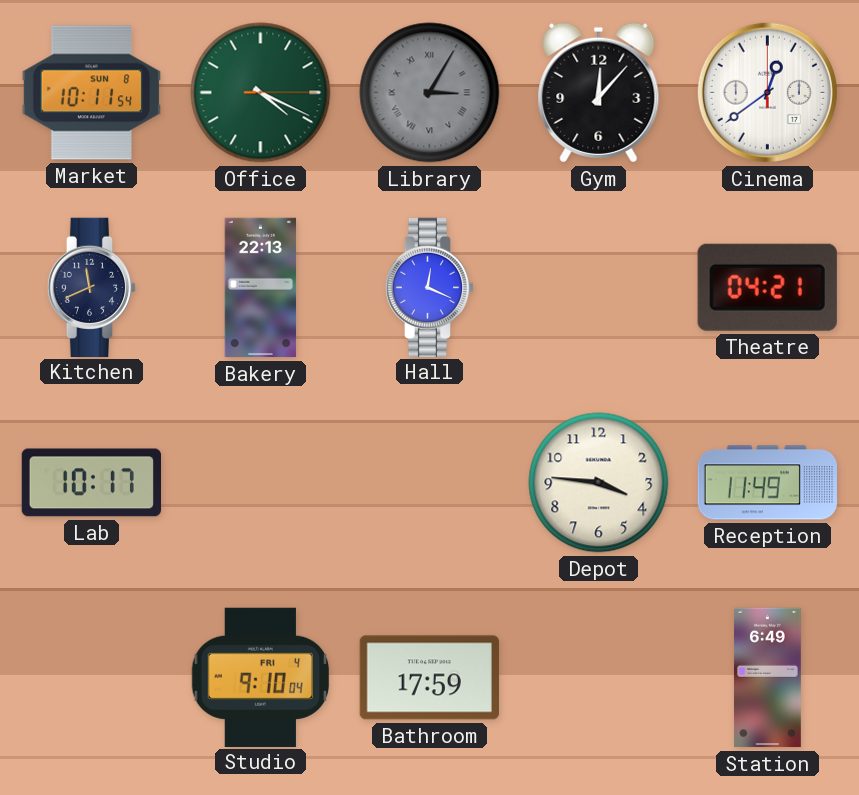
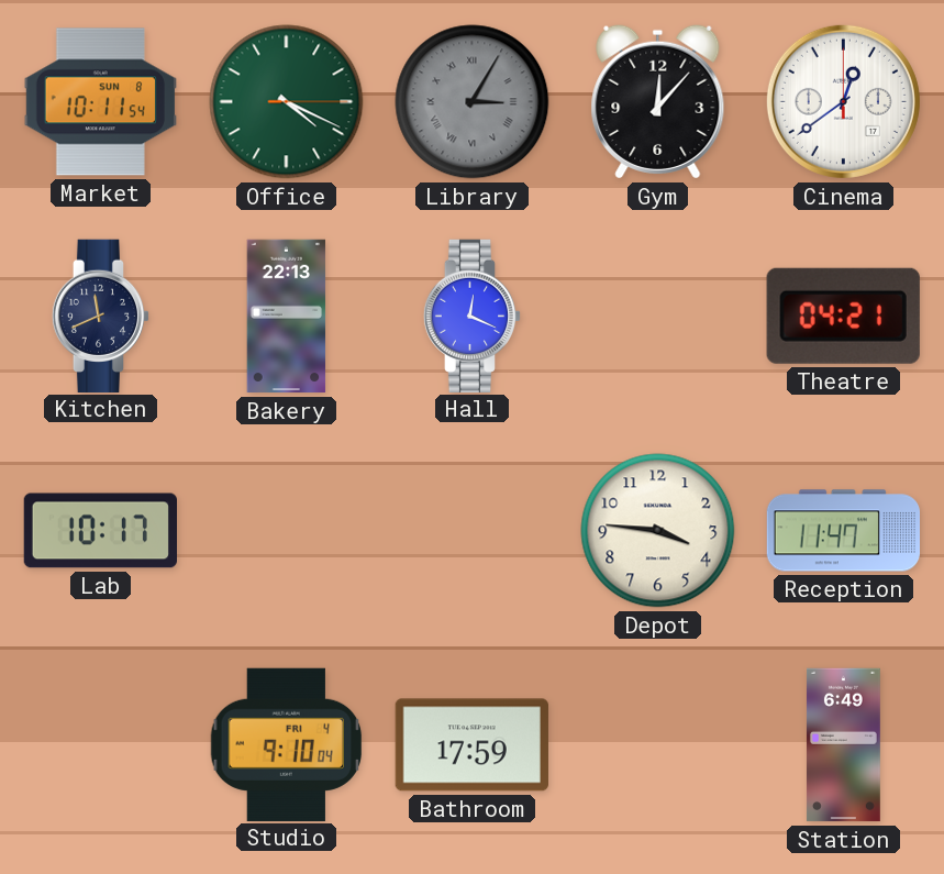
Reception: 11:49 -> 11:47 (843, 531)
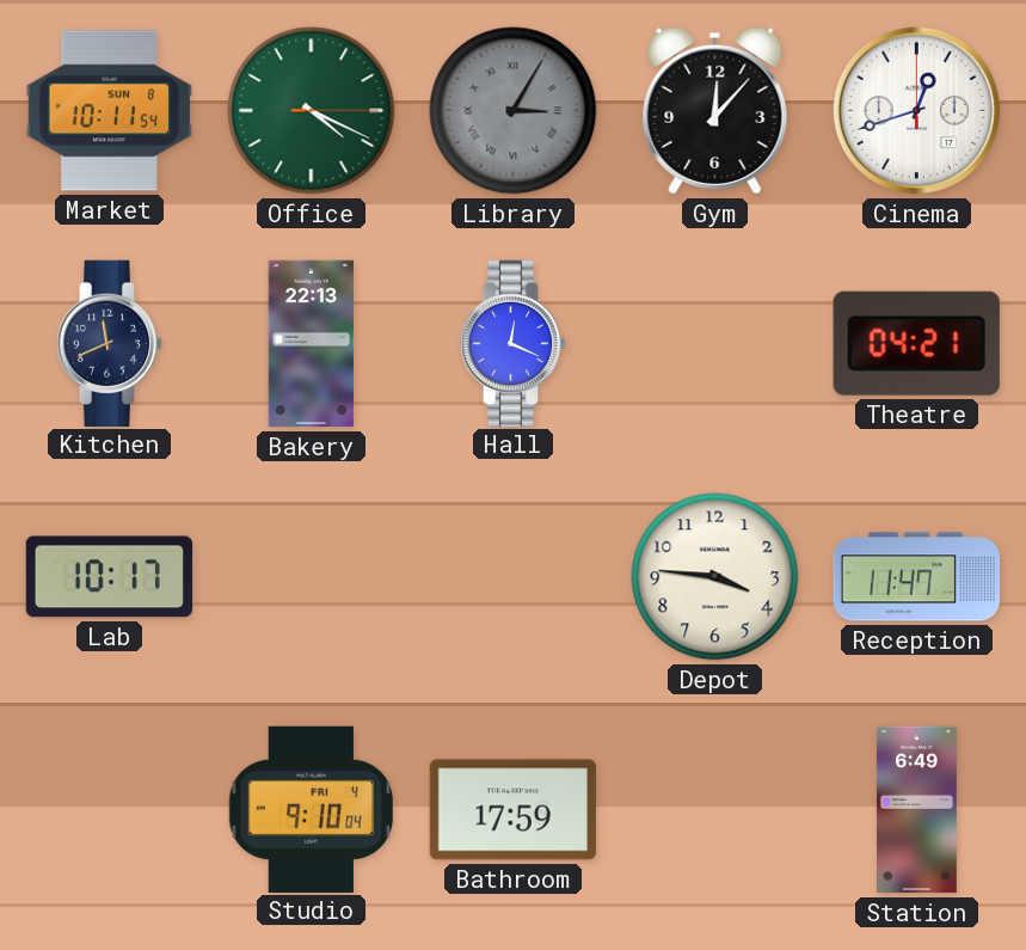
Cinema: 12:39 -> 12:42 (916, 110)
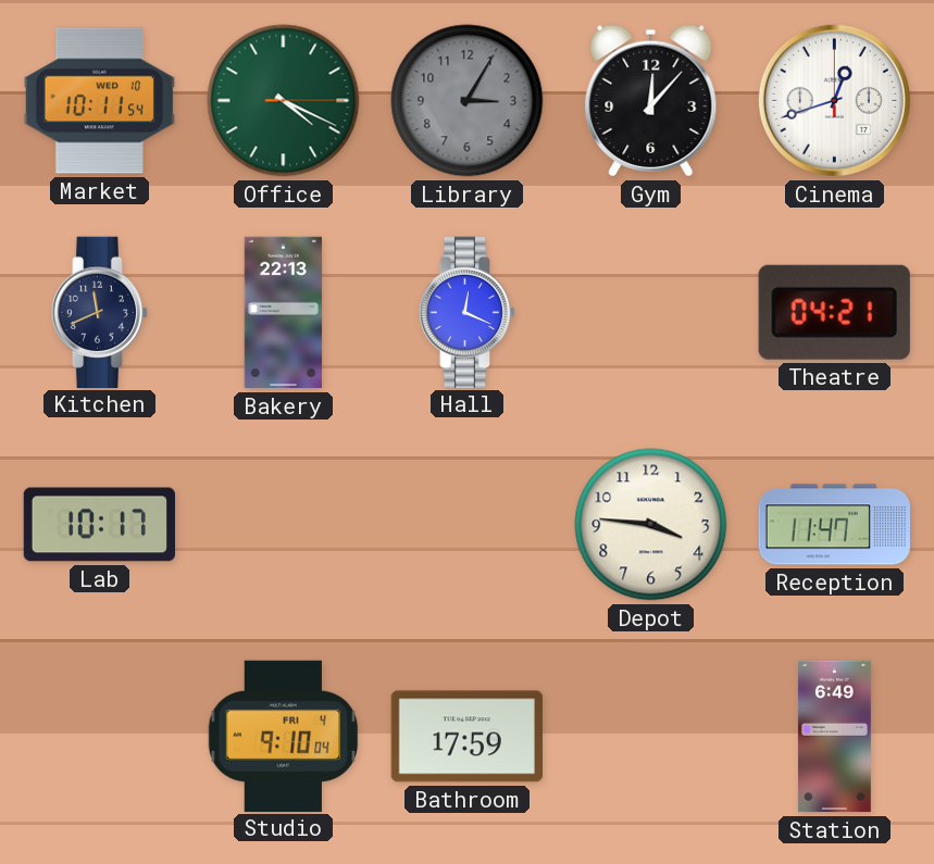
Market date: SUN 8 -> WED 10 (99, 101)
Library numerals: Roman -> Arabic (468, 101)
